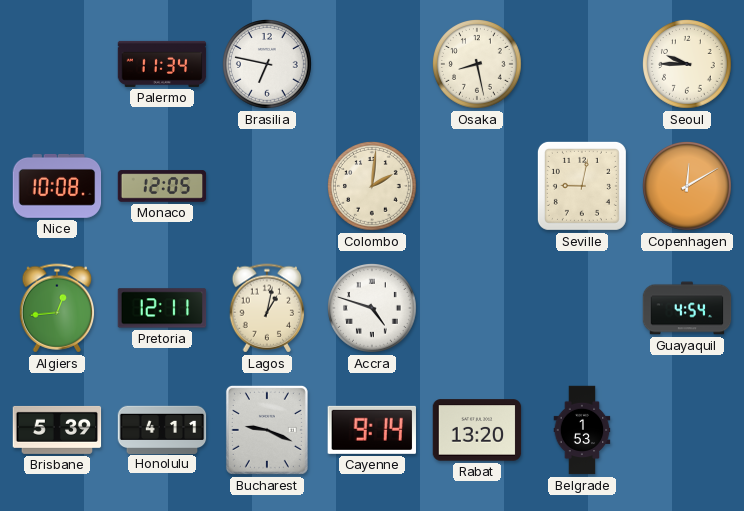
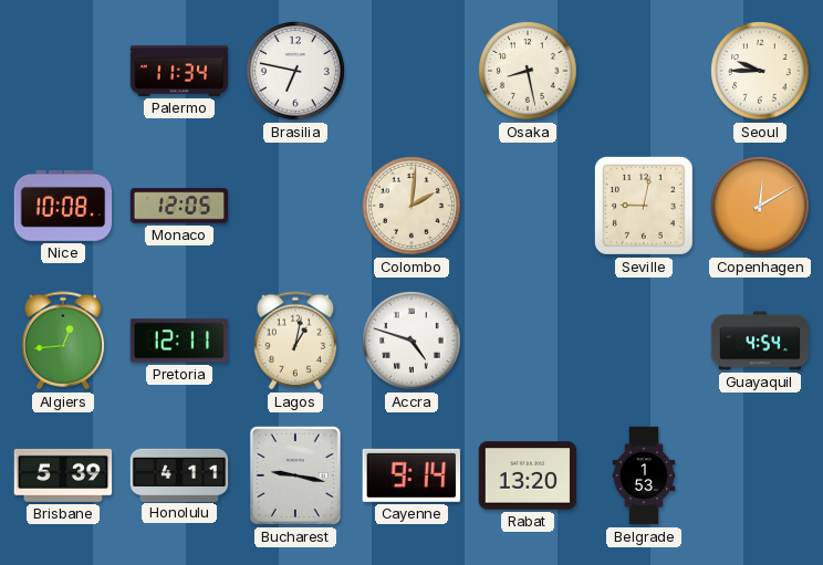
Bucharest: 9:19 -> 9:17 (295, 475)
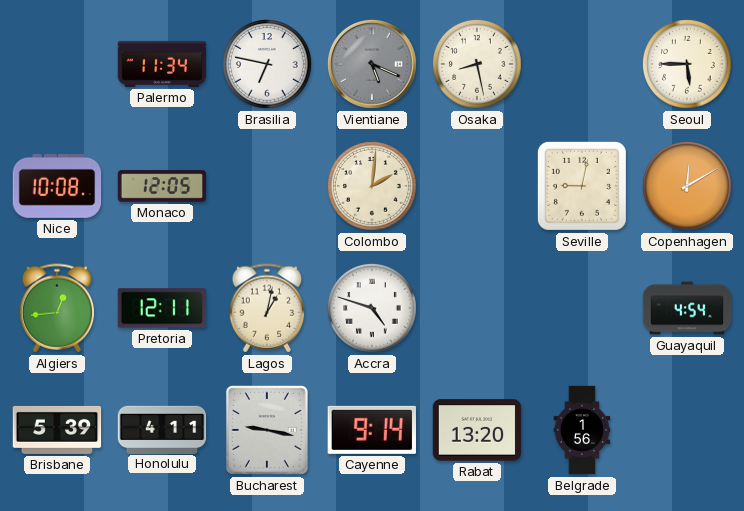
Vientiane: none -> 5:19 (373, 65)
Seoul: 9:45 -> 5:45 (688, 65)
Belgrade: 1:53 -> 1:56 (582, 430)
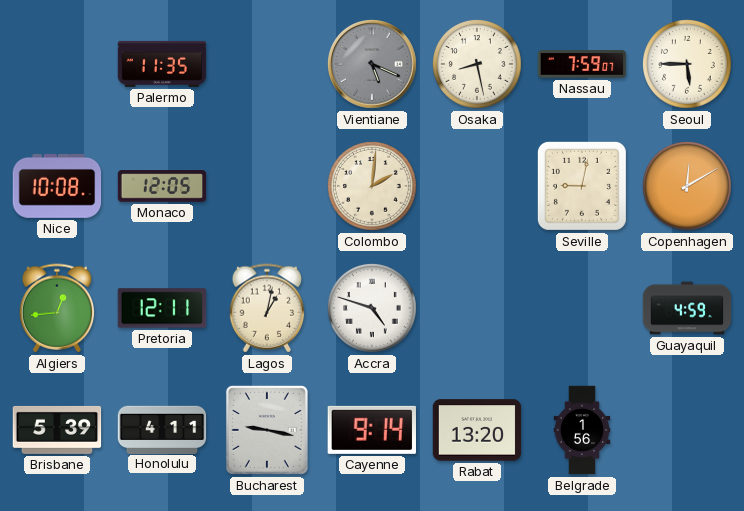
Palermo: 11:34 -> 11:35 (162, 64)
Brasilia: 6:47 -> none (268, 65)
Nassau: none -> 7:59 (582, 64)
Guayaquil: 4:54 -> 4:59 (687, 308)
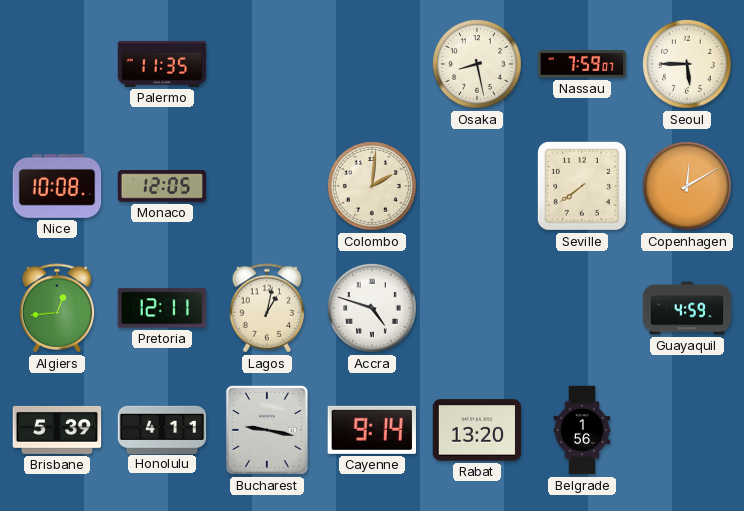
Vientiane: 5:19 -> none (373, 65)
Seville: 9:02 -> 7:39 (582, 186)
